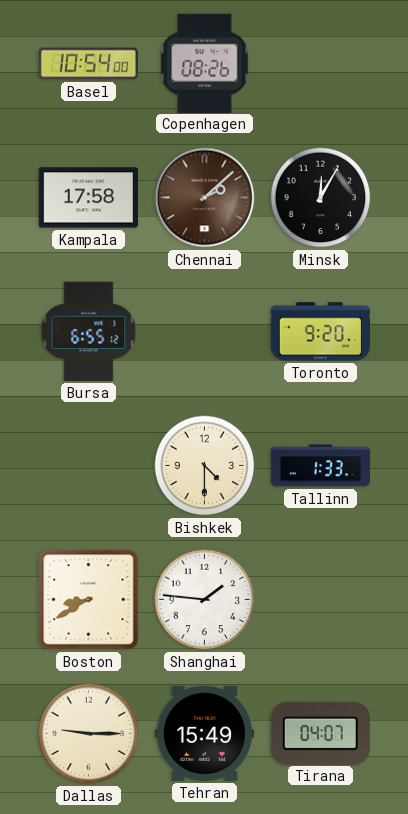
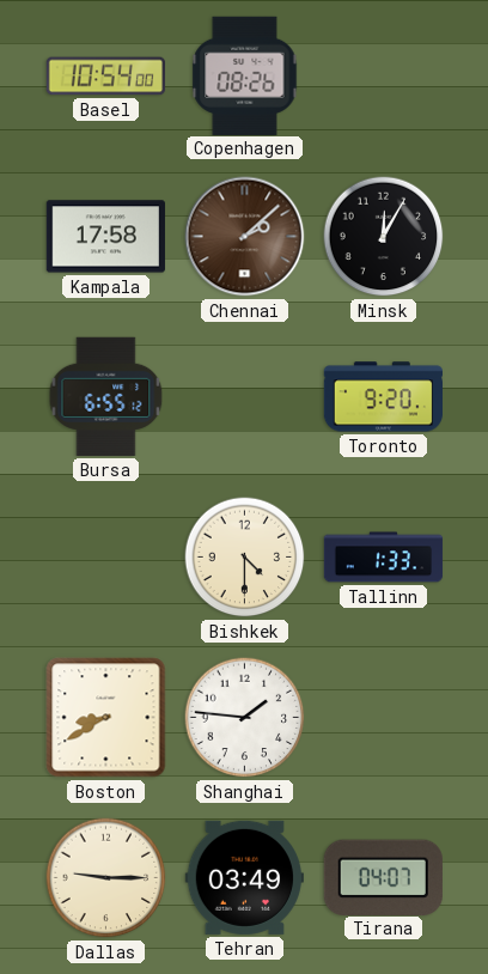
Tehran: 15:49 -> 03:49 (244, 877)
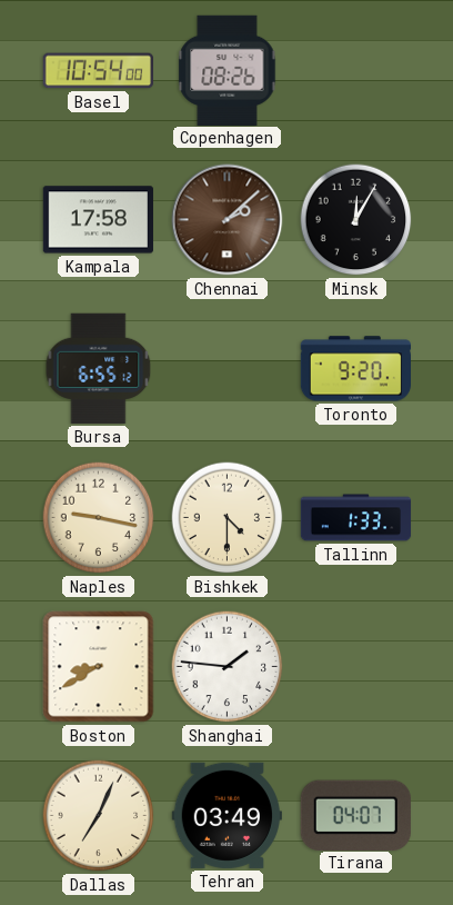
Naples: none -> 9:17 (99, 518)
Dallas: 9:15 -> 7:04 (99, 816)
